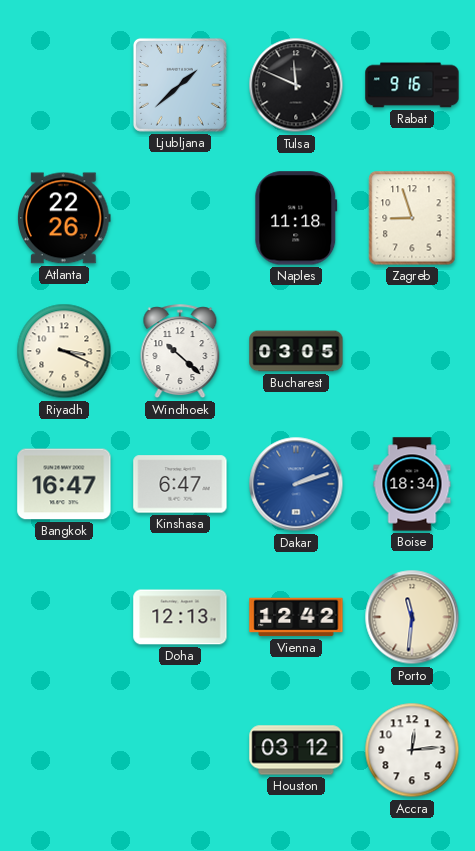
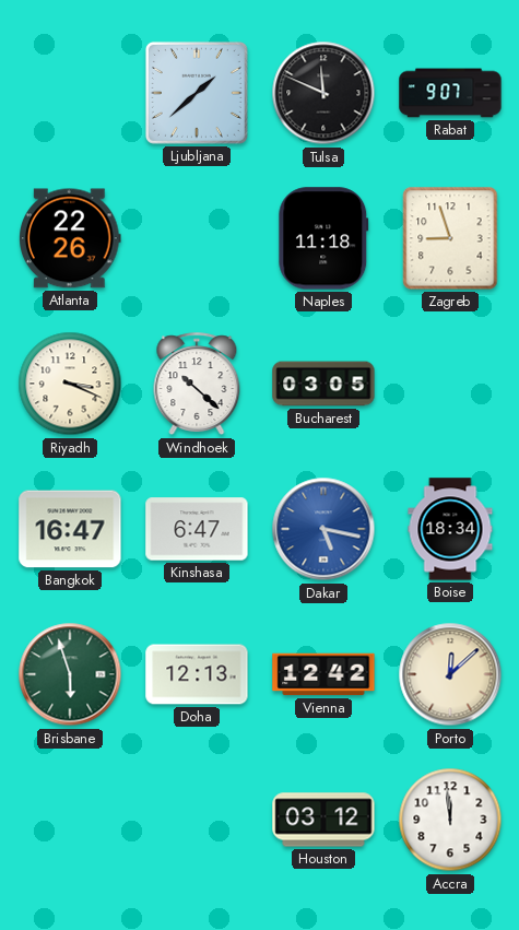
Rabat: 9:16 -> 9:07 (450, 93)
Dakar: 2:12 -> 5:17 (323, 529)
Brisbane: none -> 5:57 (70, 674)
Porto: 11:31 -> 12:08 (450, 674)
Accra: 12:14 -> 11:59 (450, 820)
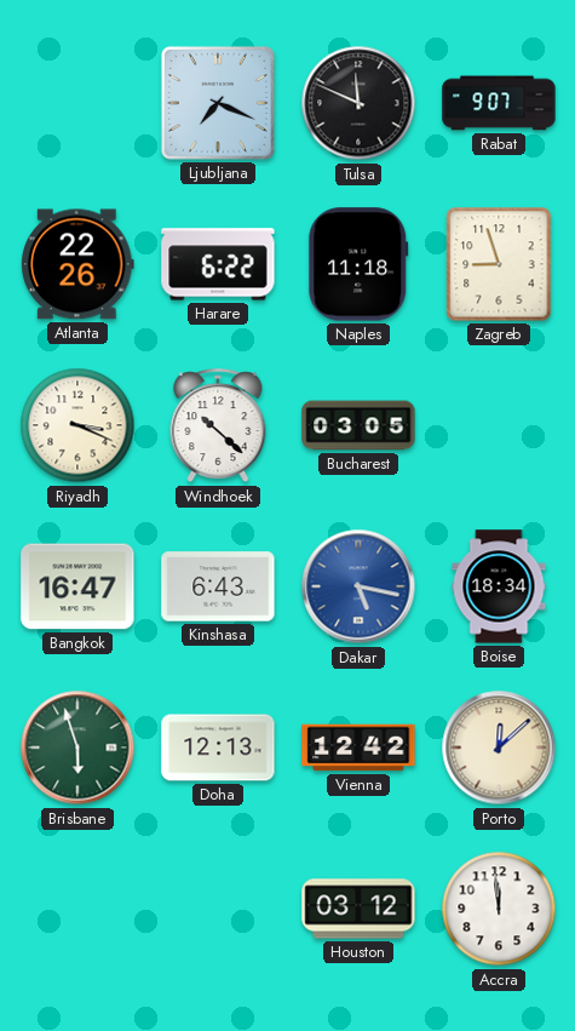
Ljubljana: 1:38 -> 7:19 (218, 103)
Harare: none -> 6:22 (218, 264)
Kinshasa: 6:47 -> 6:43 (218, 586)
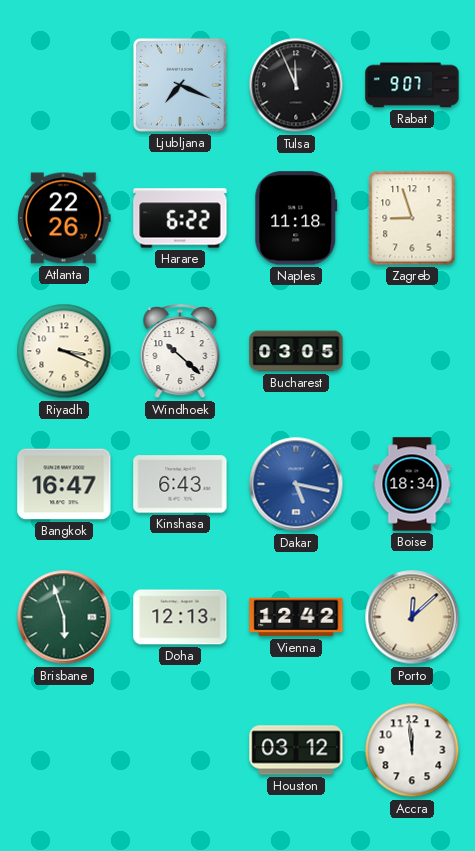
Tulsa: 11:49 -> 11:56 (296, 85)
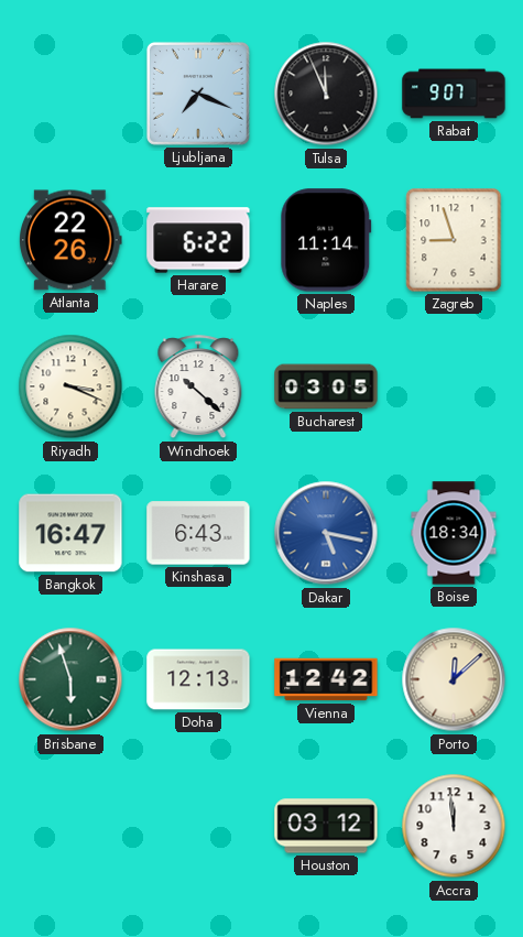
Naples: 11:18 -> 11:14 (326, 240)
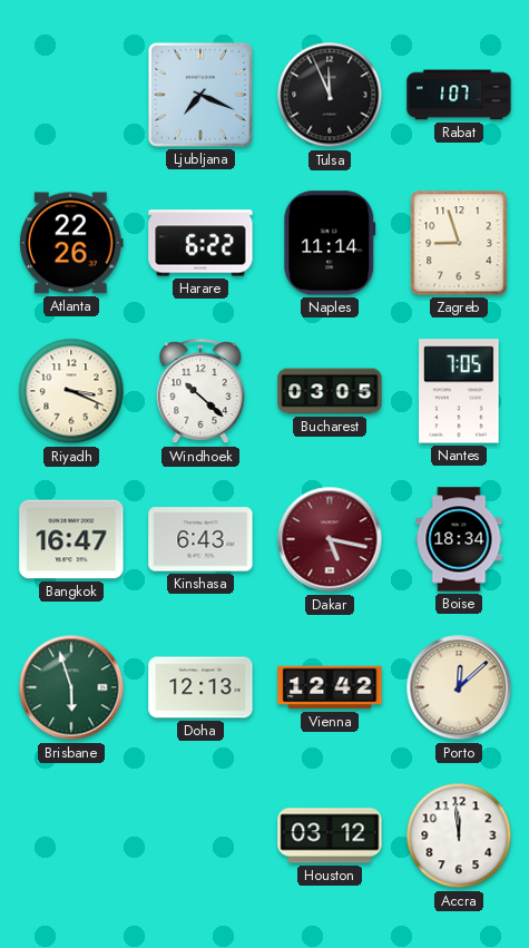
Rabat: 9:07 -> 1:07 (459, 95)
Nantes: none -> 7:05 (459, 391)
Dakar dial: blue -> burgundy (330, 539)
